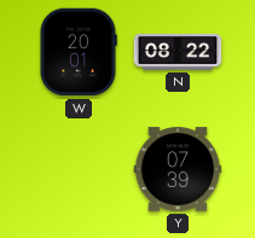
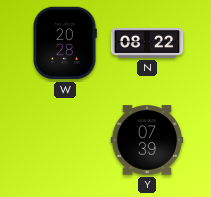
W: 20:01 -> 20:28 (65, 43)
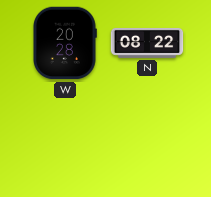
Y: 07:39 -> none (147, 140)
